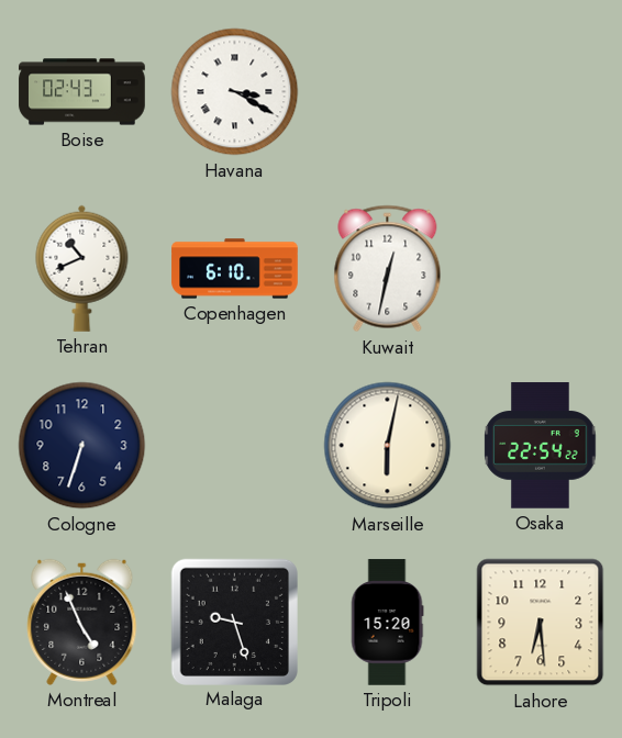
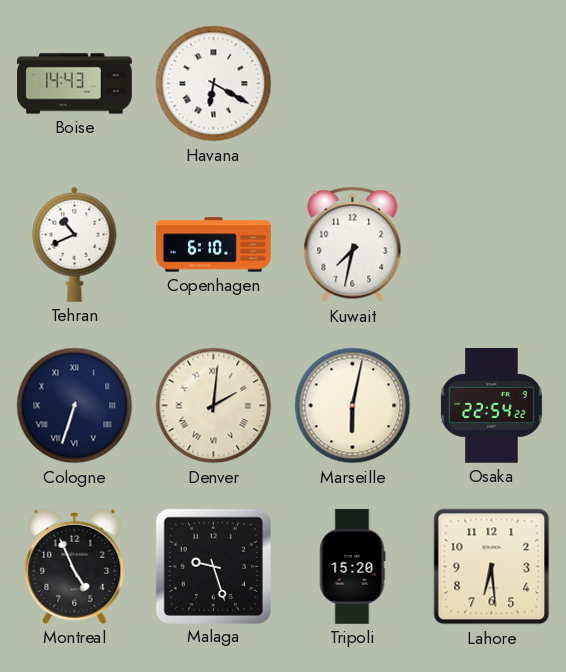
Boise: 02:43 -> 14:43 (75, 84)
Havana: 3:20 -> 6:20 (214, 84)
Kuwait: 12:32 -> 7:32 (353, 245)
Cologne numerals: Arabic -> Roman (75, 406)
Denver: none -> 2:01 (214, 406)
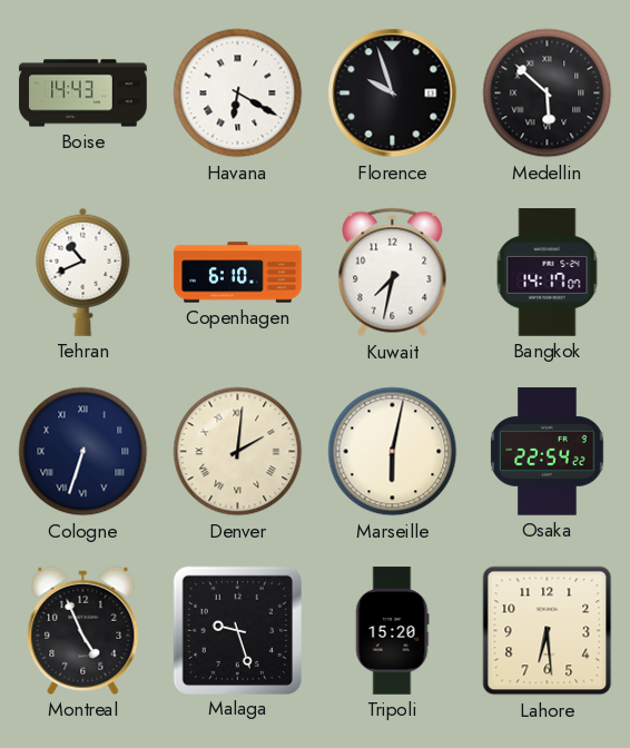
Florence: none -> 9:57 (393, 93)
Medellin: none -> 5:52 (548, 93)
Bangkok: none -> 14:17 (548, 273)
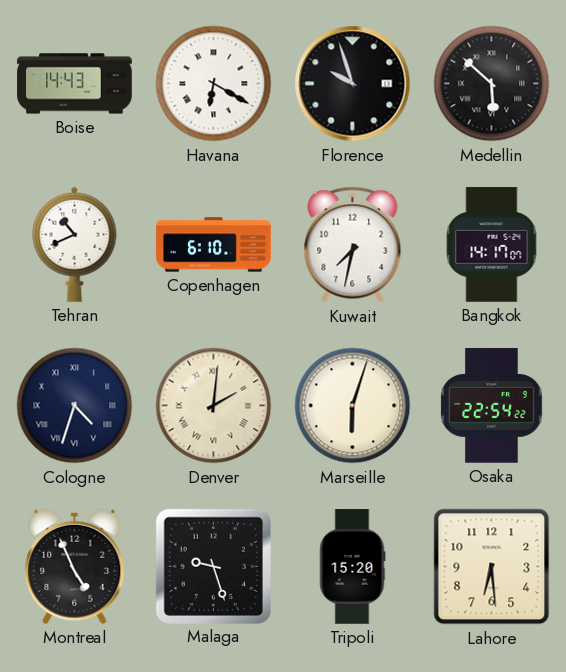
Cologne: 6:33 -> 4:33 (75, 406)
Marseille: 6:02 -> 6:03 (353, 406)
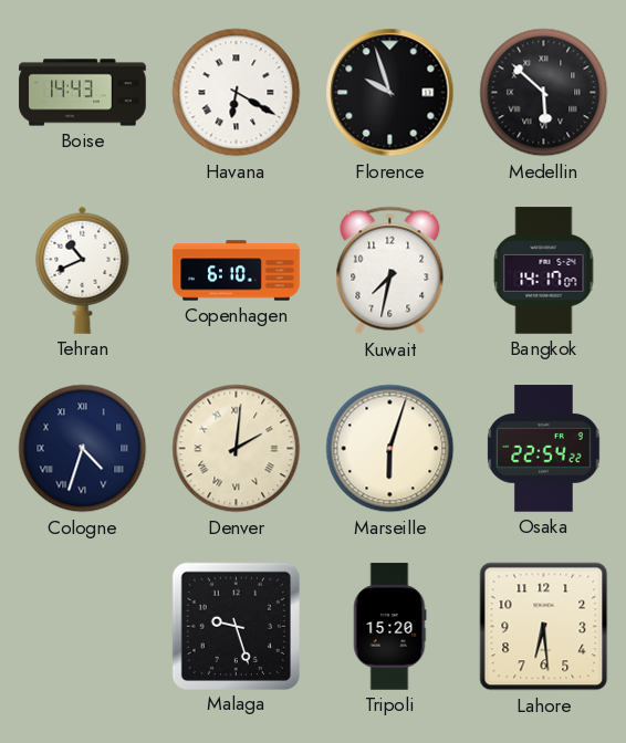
Montreal: 4:56 -> none (75, 566)
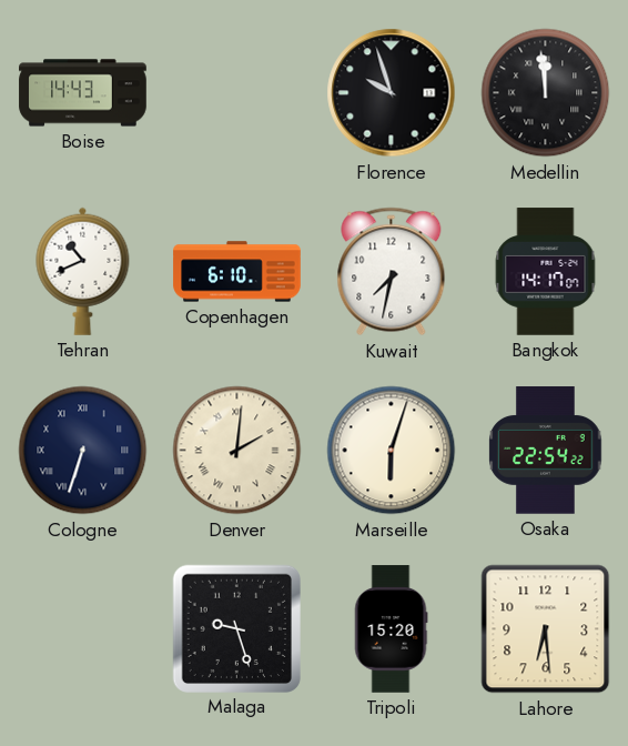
Havana: 6:20 -> none (237, 93)
Medellin: 5:52 -> 11:59 (546, 93)
Cologne: 4:33 -> 6:33 (83, 451)
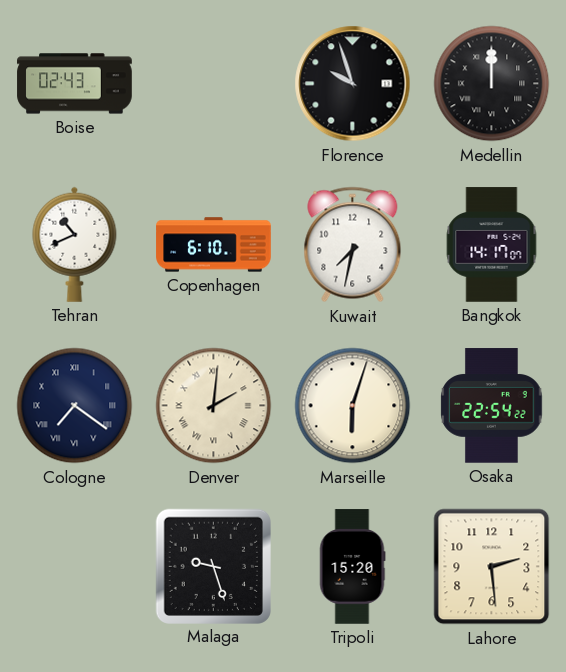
Boise: 14:43 -> 02:43 (75, 84)
Medellin: 11:59 -> 12:00 (492, 84)
Cologne: 6:33 -> 7:21 (75, 406)
Lahore: 6:29 -> 2:29 (492, 567)
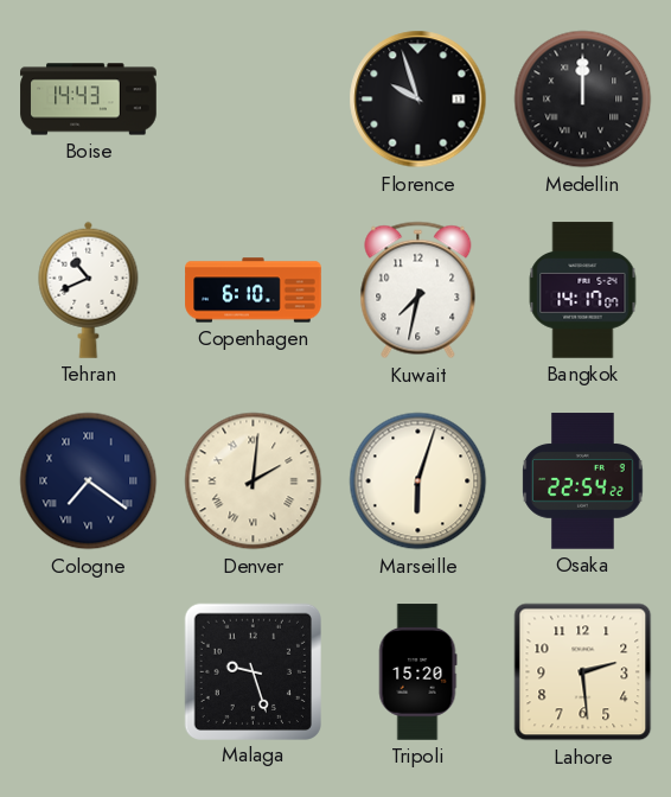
Boise: 02:43 -> 14:43 (89, 100)
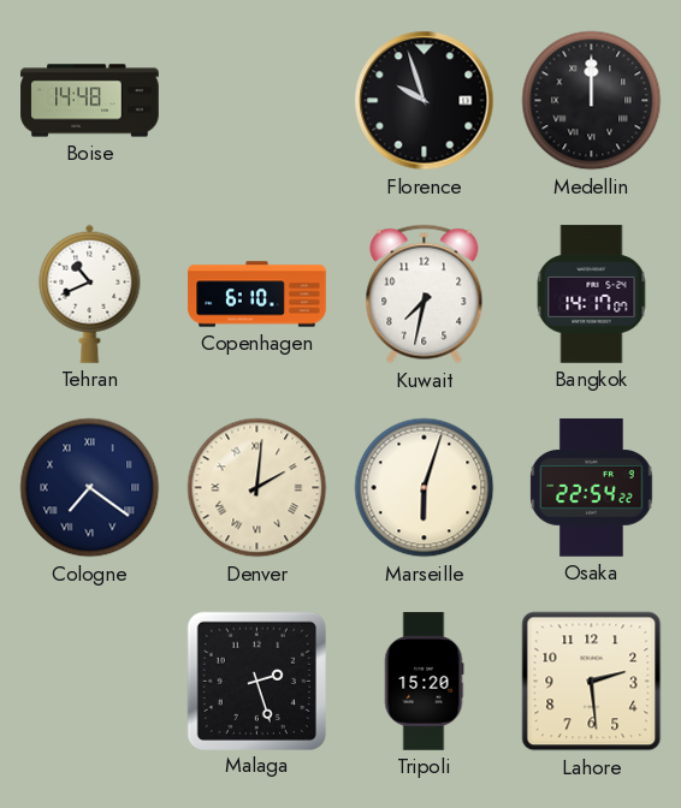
Boise: 14:43 -> 14:48 (90, 101)
Malaga: 9:27 -> 2:27 (256, 681)
